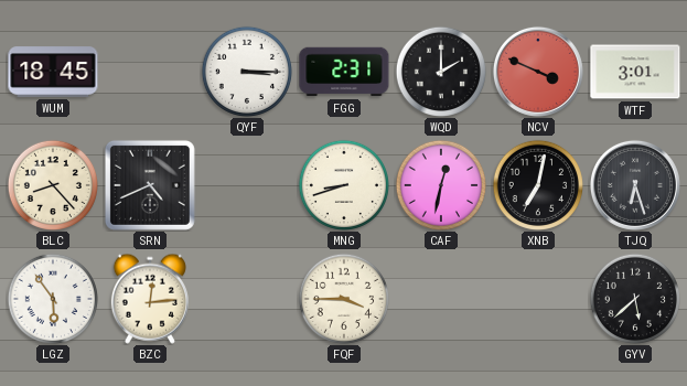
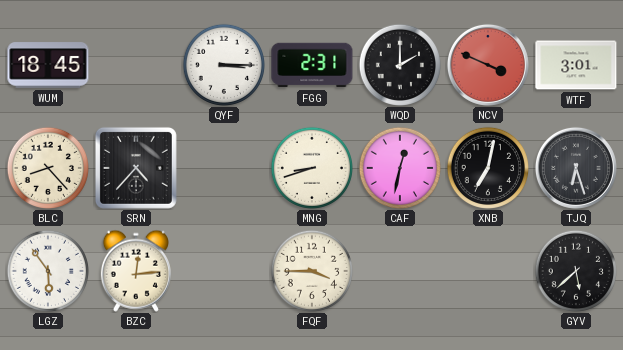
SRN: 4:41 -> 4:37 (136, 168)
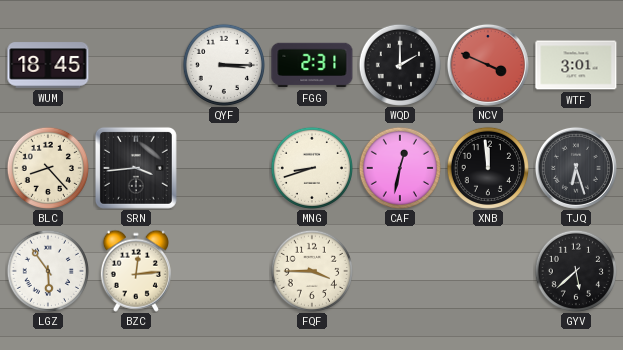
SRN: 4:37 -> 3:44 (136, 168)
XNB: 7:02 -> 11:59 (487, 167)
